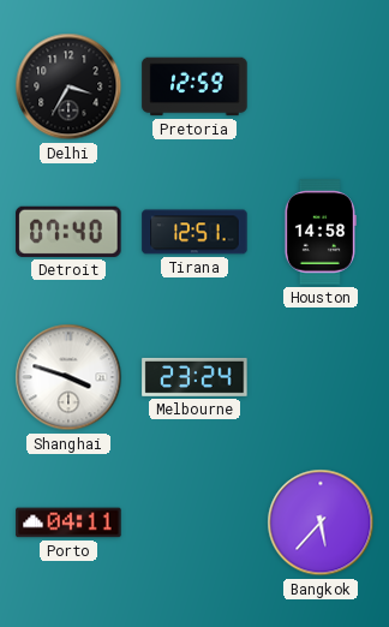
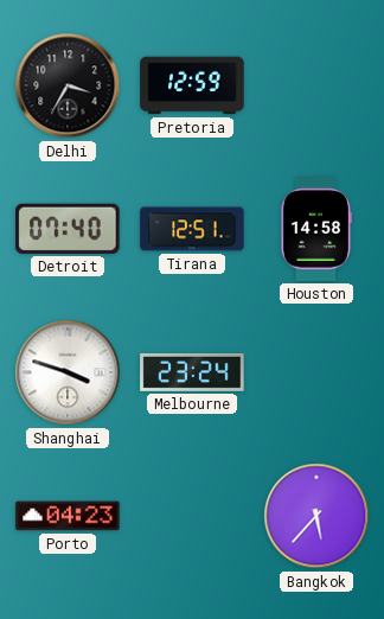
Porto: 04:11 -> 04:23 (68, 516)
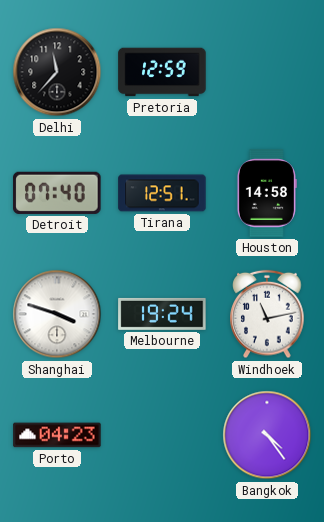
Delhi: 3:35 -> 11:37 (57, 72)
Melbourne: 23:24 -> 19:24 (162, 314)
Windhoek: none -> 11:13 (267, 314)
Bangkok: 5:37 -> 4:24 (267, 435)
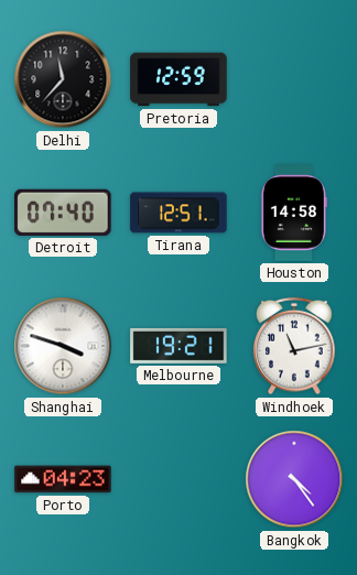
Melbourne: 19:24 -> 19:21 (178, 346)
